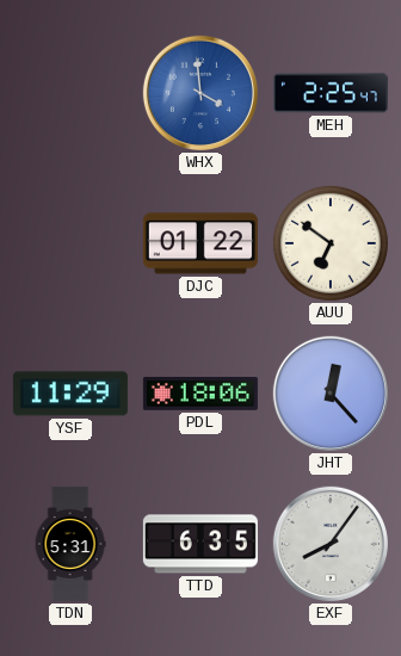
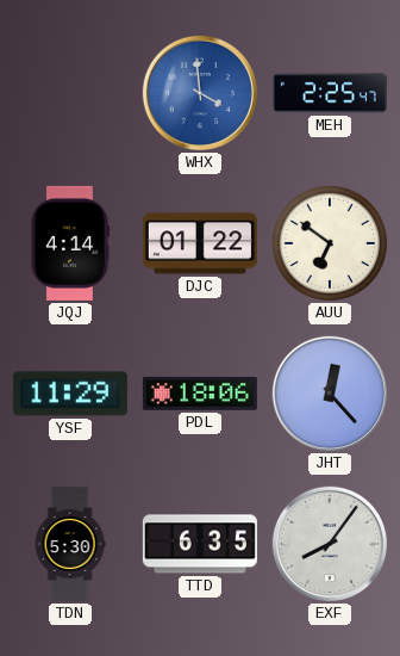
JQJ: none -> 4:14 (69, 243)
TDN: 5:31 -> 5:30 (70, 544)
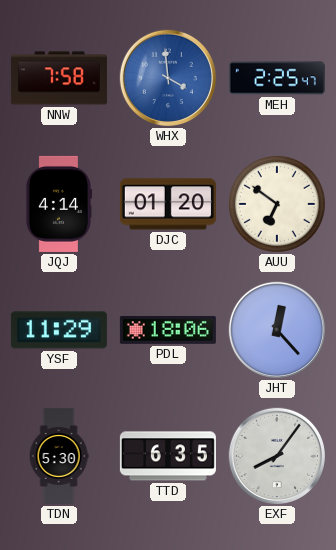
NNW: none -> 7:58 (59, 78)
DJC: 01:22 -> 01:20 (168, 204)
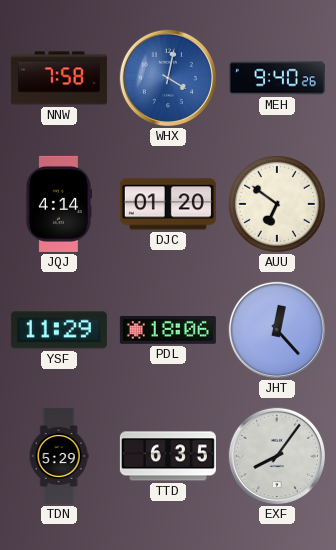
WHX: 3:59 -> 4:02 (168, 78)
MEH: 2:25 -> 9:40 (277, 78)
TDN: 5:30 -> 5:29 (59, 456)
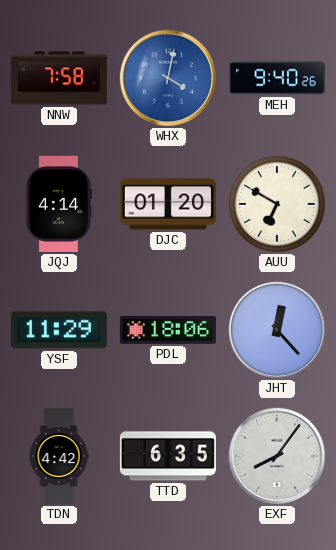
AUU: 6:51 -> 6:50 (277, 204)
TDN: 5:29 -> 4:42 (59, 456)
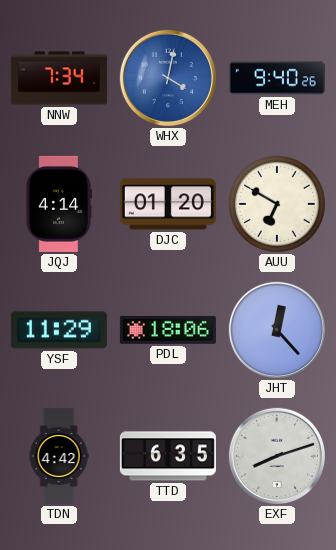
NNW: 7:58 -> 7:34 (59, 78)
EXF: 8:06 -> 8:12 (277, 456)
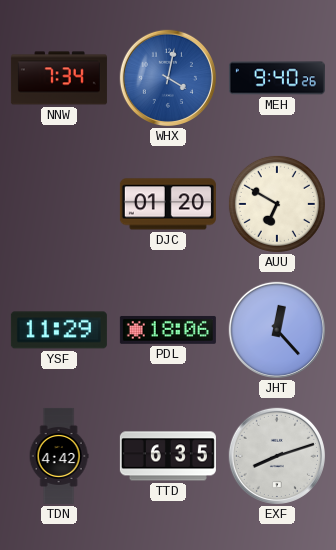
JQJ: 4:14 -> none (58, 204)
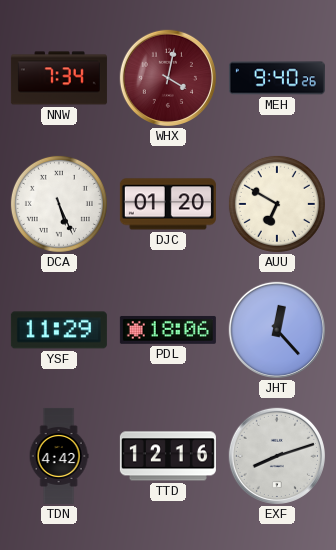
WHX dial: blue -> burgundy (168, 78)
DCA: none -> 5:26 (59, 204)
TTD: 6:35 -> 12:16 (168, 456)
